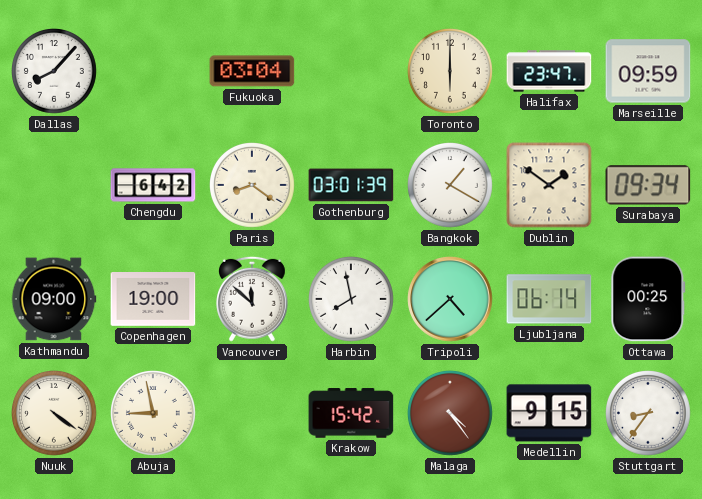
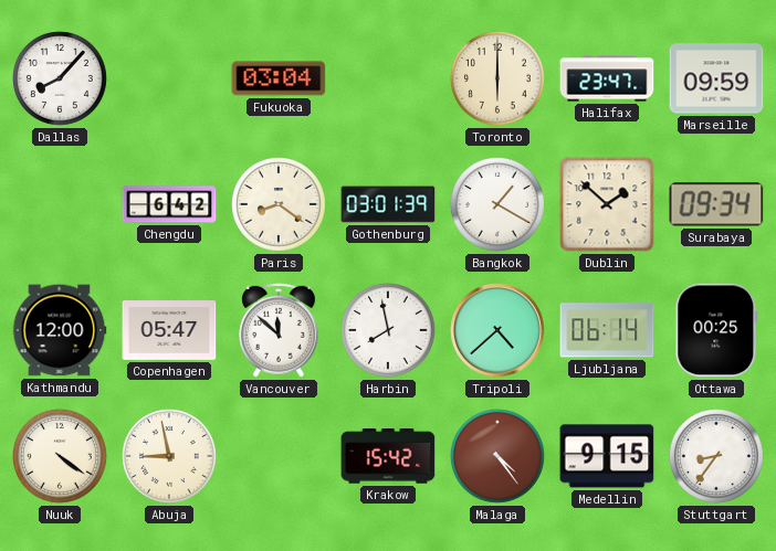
Dublin: 1:51 -> 1:52 (607, 204)
Kathmandu: 09:00 -> 12:00 (60, 330)
Copenhagen: 19:00 -> 05:47 (169, 331)
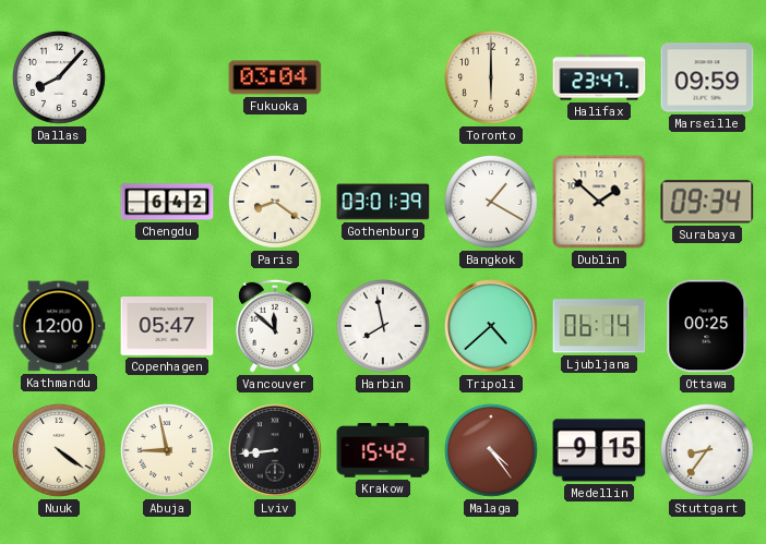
Lviv: none -> 8:44 (275, 450)
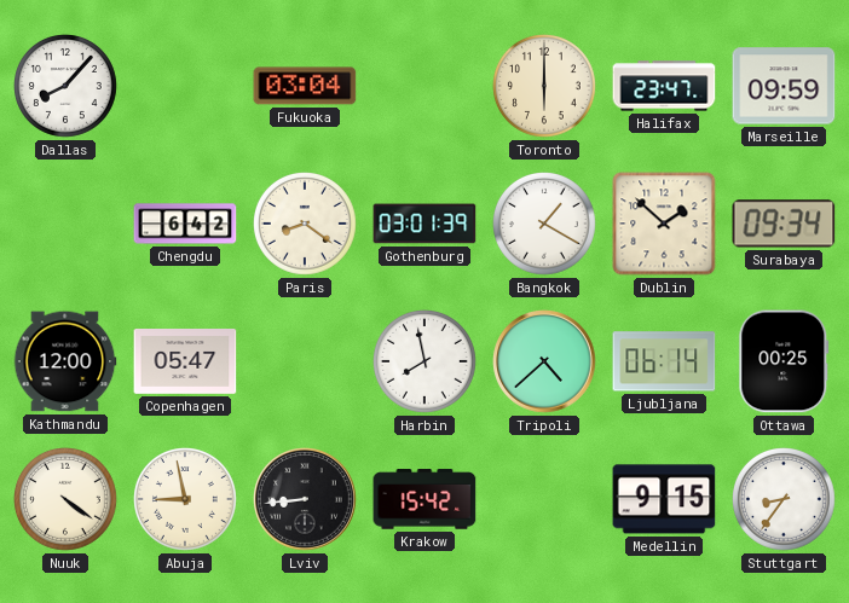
Vancouver: 11:52 -> none (276, 326)
Malaga: 4:24 -> none (492, 451)
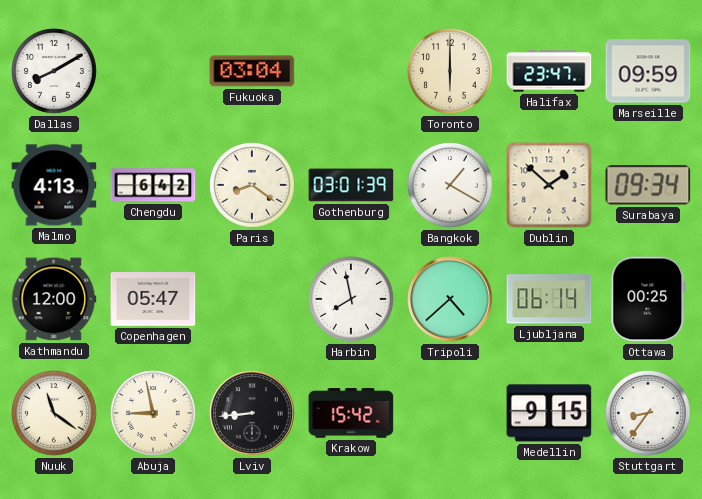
Dallas: 8:07 -> 8:10 (55, 72)
Malmo: none -> 4:13 (54, 185)
Nuuk: 4:21 -> 11:21 (55, 414)
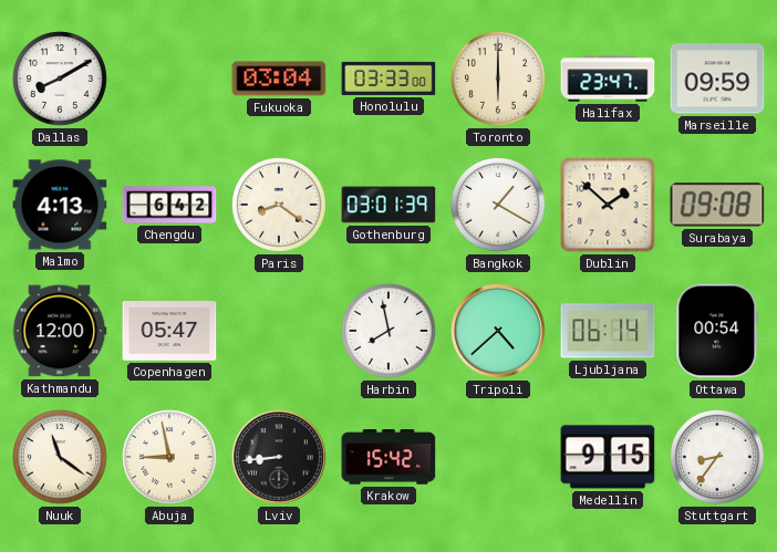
Honolulu: none -> 03:33 (388, 79)
Surabaya: 09:34 -> 09:08 (717, 205)
Ottawa: 00:25 -> 00:54 (717, 331)
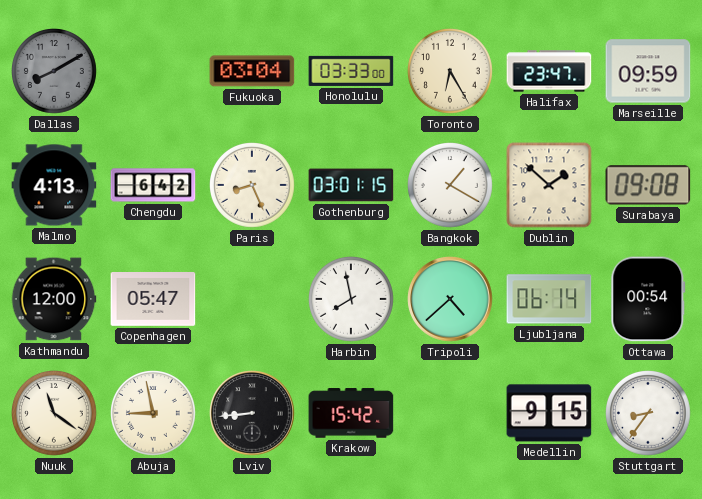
Dallas dial: white -> grey (55, 72)
Toronto: 6:00 -> 6:25 (451, 72)
Paris: 8:21 -> 8:26 (253, 186)
Gothenburg: 03:01:39 -> 03:01:15 (351, 185)
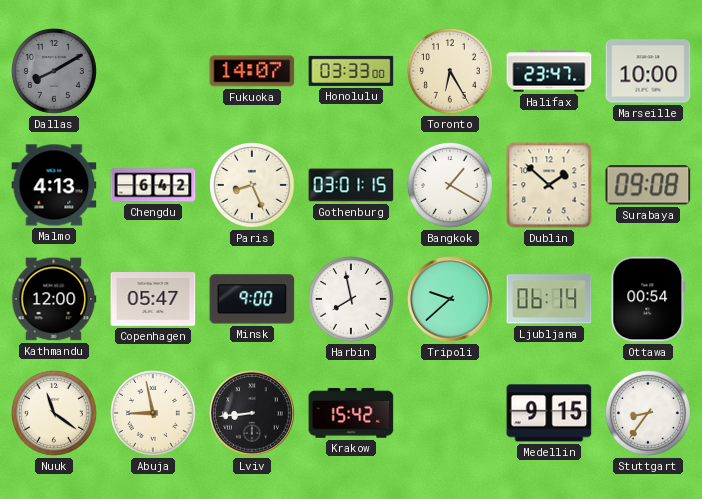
Fukuoka: 03:04 -> 14:07 (252, 71)
Marseille: 09:59 -> 10:00 (648, 71)
Minsk: none -> 9:00 (252, 299)
Tripoli: 4:38 -> 9:38 (450, 299)
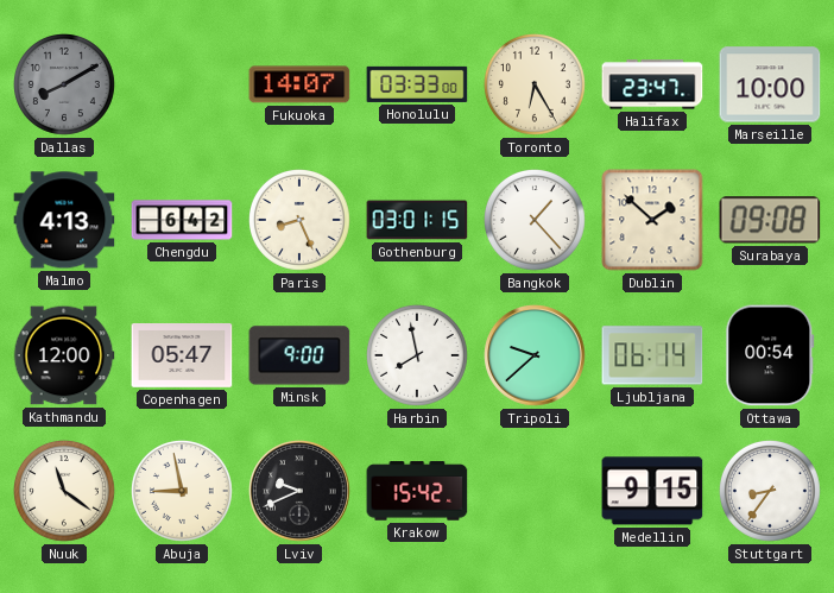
Bangkok: 1:20 -> 1:23 (536, 221)
Lviv: 8:44 -> 9:41 (299, 491)
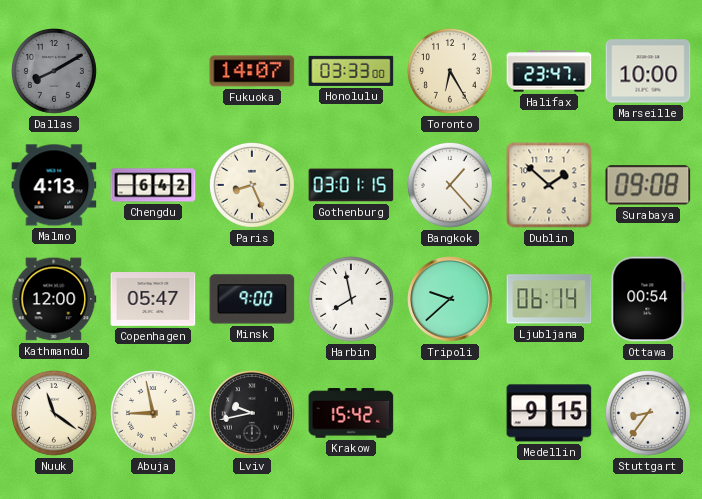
Lviv: 9:41 -> 9:43 (252, 413)
